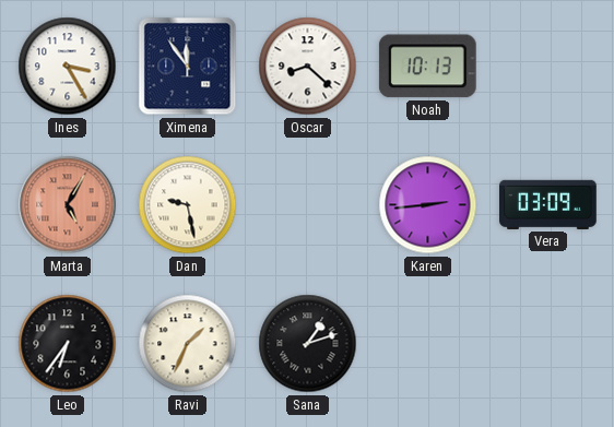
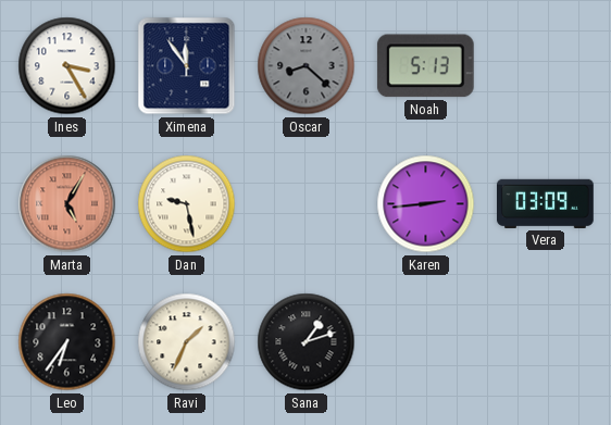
Oscar dial: white -> grey (307, 66)
Noah: 10:13 -> 5:13 (425, 66)
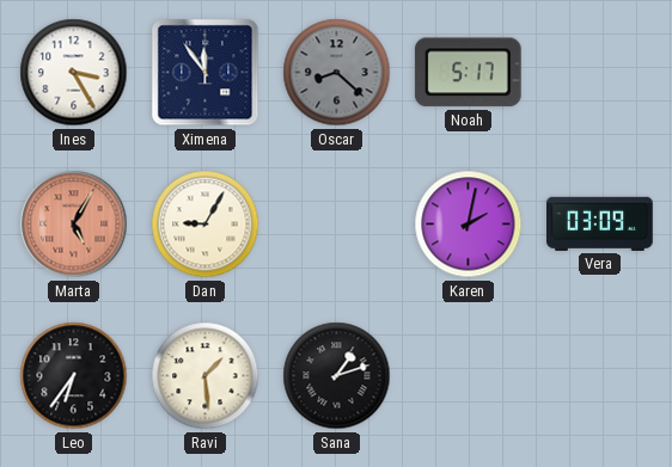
Noah: 5:13 -> 5:17 (468, 73)
Dan: 9:28 -> 9:05 (206, 225)
Karen: 2:44 -> 2:02 (469, 225)
Ravi: 1:34 -> 1:29 (206, 376)
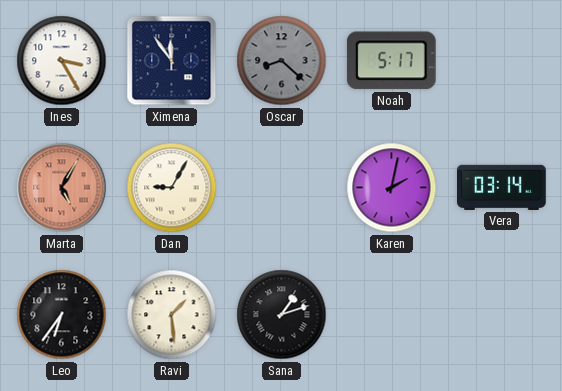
Vera: 03:09 -> 03:14 (502, 187)
